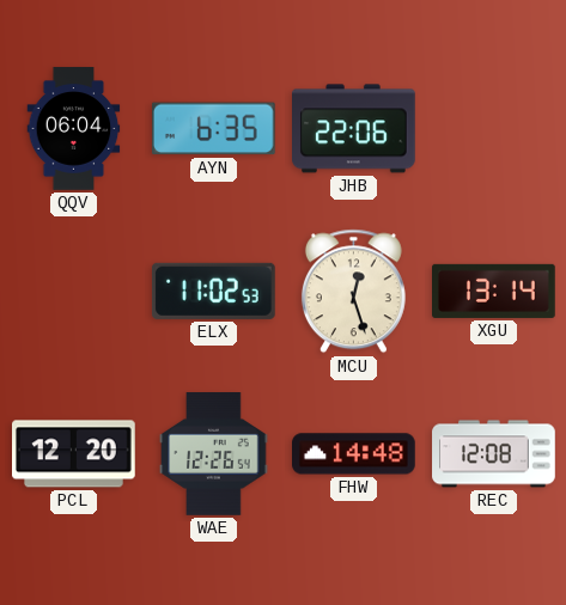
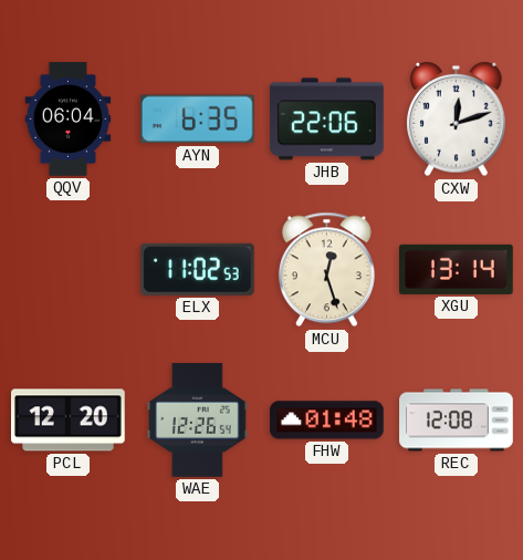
CXW: none -> 12:12 (457, 120)
FHW: 14:48 -> 01:48 (327, 421)
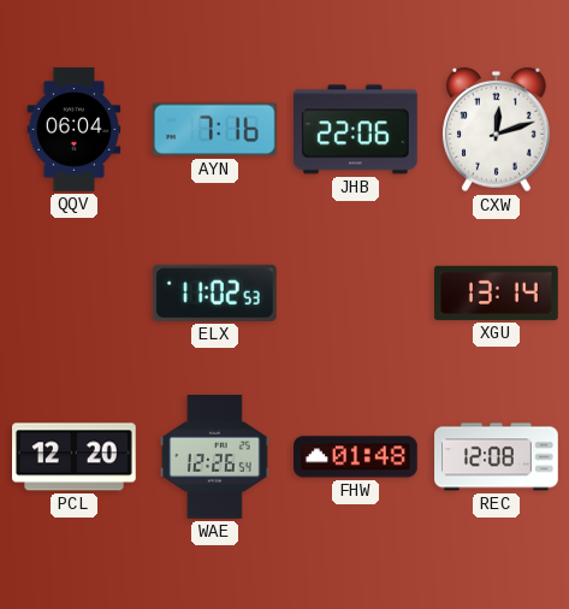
AYN: 6:35 -> 7:16 (214, 130)
MCU: 12:27 -> none (326, 270)
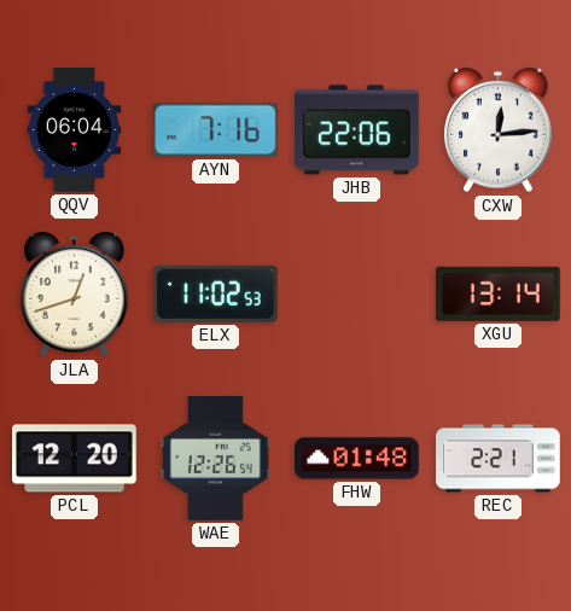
CXW: 12:12 -> 12:14 (499, 130)
JLA: none -> 12:42 (75, 295)
REC: 12:08 -> 2:21 (499, 459)
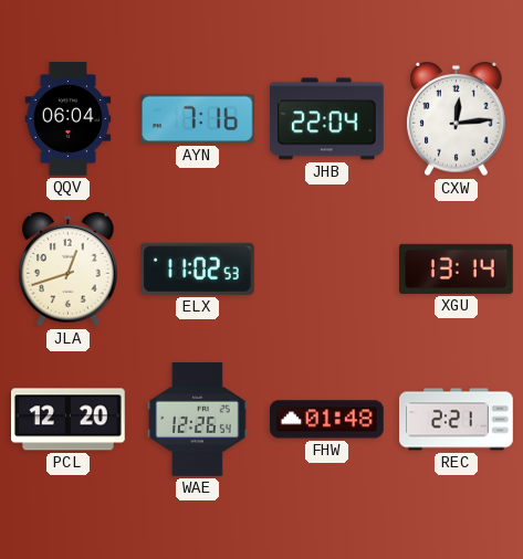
JHB: 22:06 -> 22:04 (327, 119)
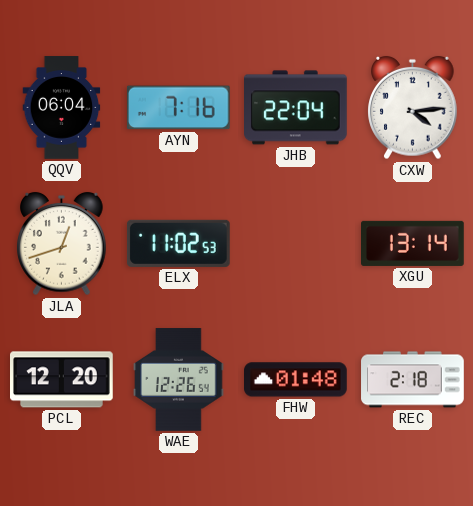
CXW: 12:14 -> 4:14 (413, 108)
REC: 2:21 -> 2:18 (413, 380)
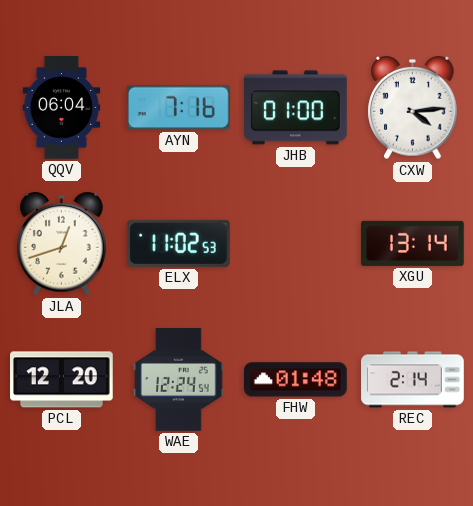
JHB: 22:04 -> 01:00 (296, 108)
WAE: 12:26 -> 12:24 (179, 380)
REC: 2:18 -> 2:14 (413, 380)
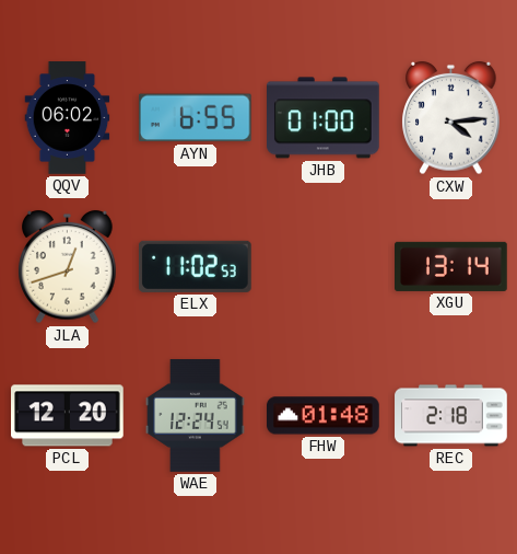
QQV: 06:04 -> 06:02 (68, 118)
AYN: 7:16 -> 6:55 (195, 118)
REC: 2:14 -> 2:18 (451, 416)
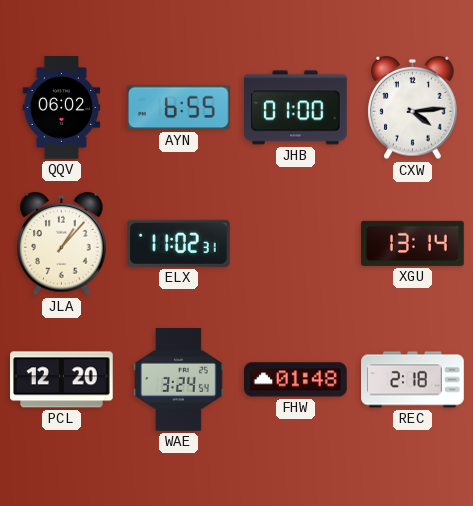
JLA: 12:42 -> 1:07 (62, 244)
ELX: 11:02:53 -> 11:02:31 (178, 243)
WAE: 12:24 -> 3:24 (179, 380)
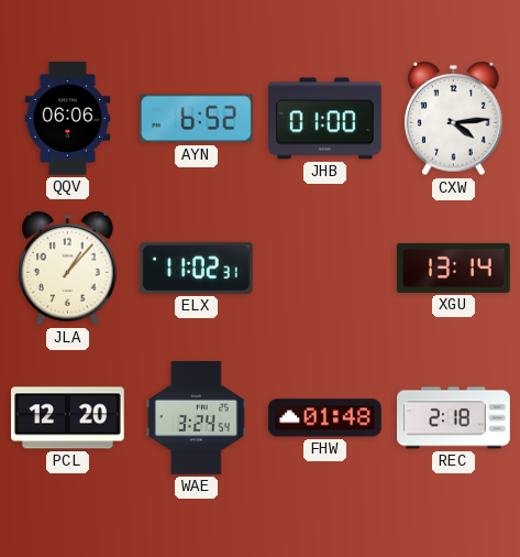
QQV: 06:02 -> 06:06 (68, 119)
AYN: 6:55 -> 6:52 (196, 119)
